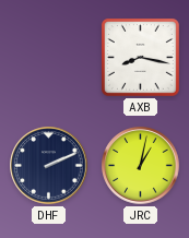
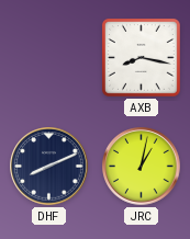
DHF: 2:11 -> 8:11 (49, 167)
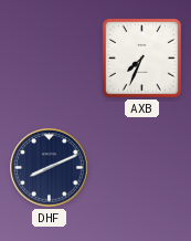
AXB: 8:17 -> 7:34 (141, 57)
JRC: 1:02 -> none (142, 167)
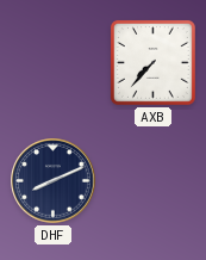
AXB: 7:34 -> 7:37 (152, 62)
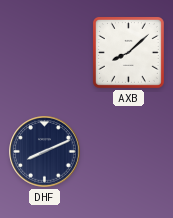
AXB: 7:37 -> 8:08 (128, 52)
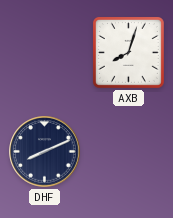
AXB: 8:08 -> 8:03 (128, 52)
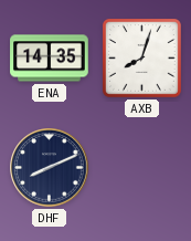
ENA: none -> 14:35 (50, 59)
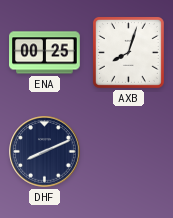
ENA: 14:35 -> 00:25 (45, 53)
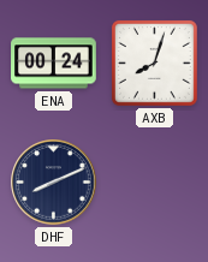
ENA: 00:25 -> 00:24 (54, 64)
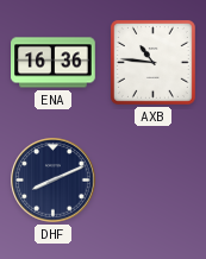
ENA: 00:24 -> 16:36 (54, 63)
AXB: 8:03 -> 10:46 (152, 62)
